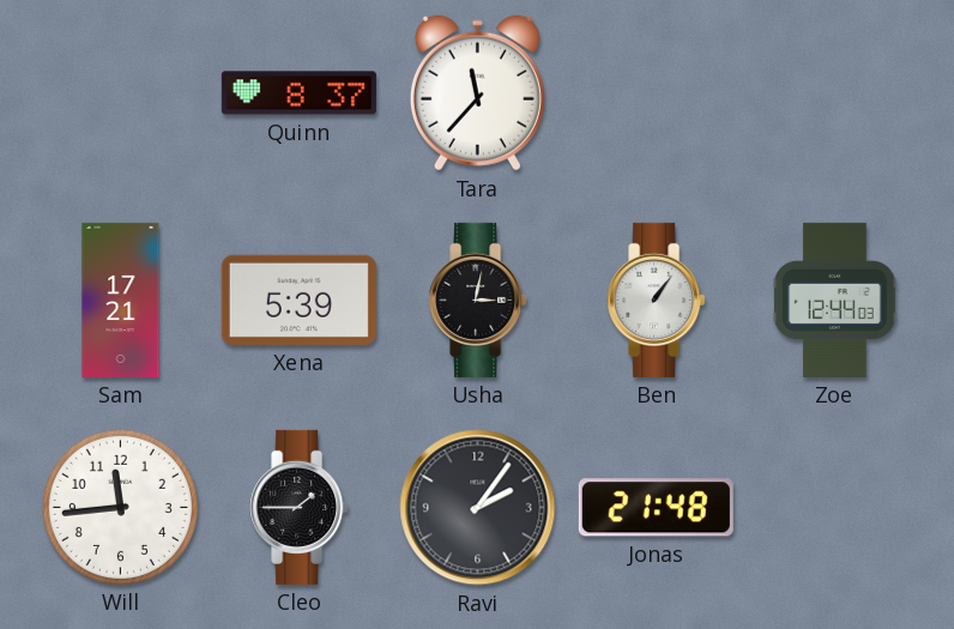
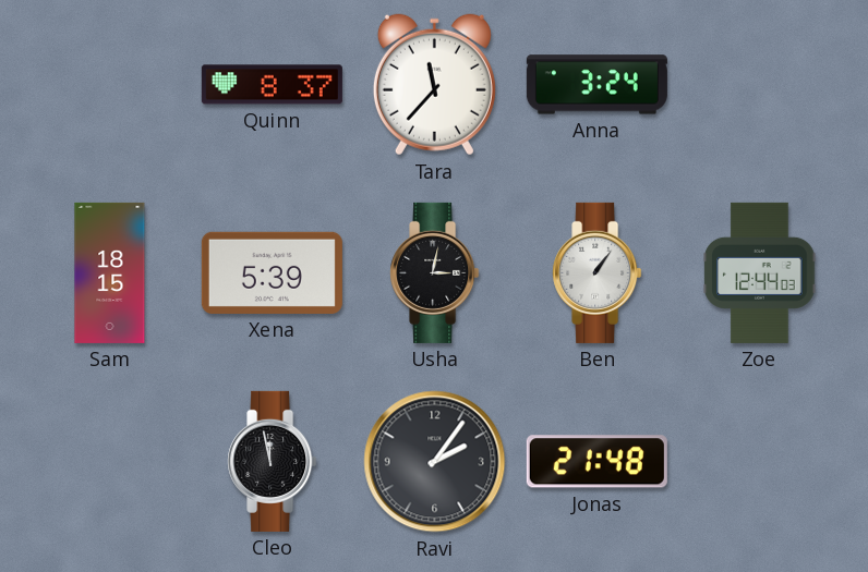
Anna: none -> 3:24 (596, 85)
Sam: 17:21 -> 18:15 (110, 272)
Will: 11:44 -> none (120, 507)
Cleo: 1:45 -> 11:58 (273, 461)
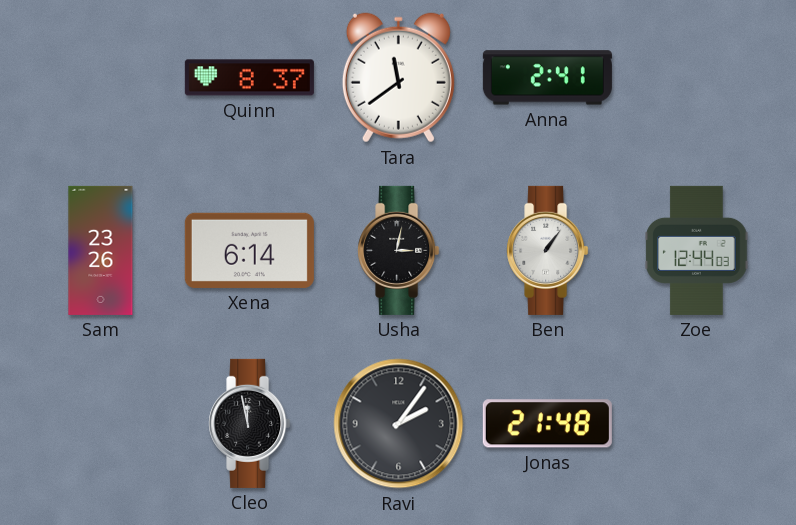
Tara: 11:37 -> 11:39 (398, 78)
Anna: 3:24 -> 2:41 (547, 78)
Sam: 18:15 -> 23:26 (101, 250)
Xena: 5:39 -> 6:14 (249, 250)
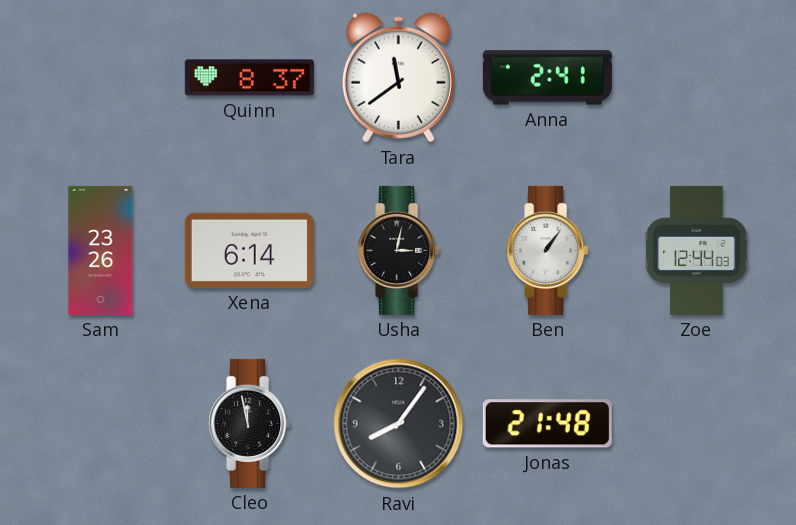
Ravi: 2:06 -> 8:06 (399, 424)
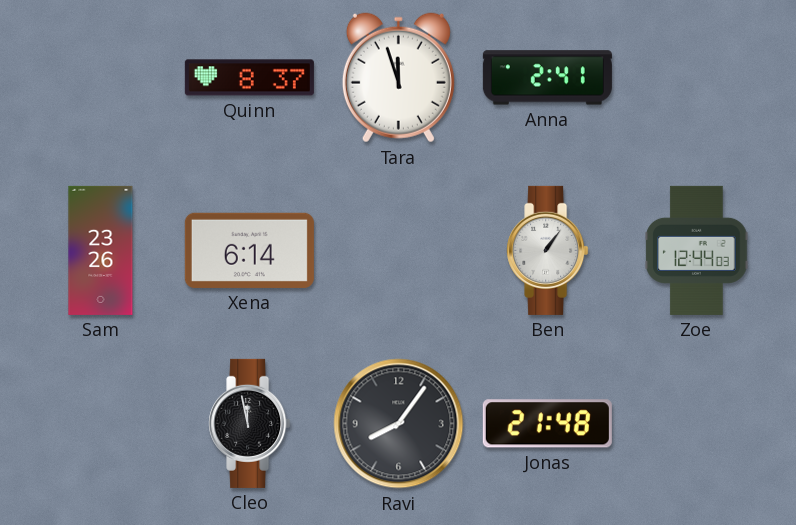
Tara: 11:39 -> 11:57 (398, 78)
Usha: 3:02 -> none (399, 250)
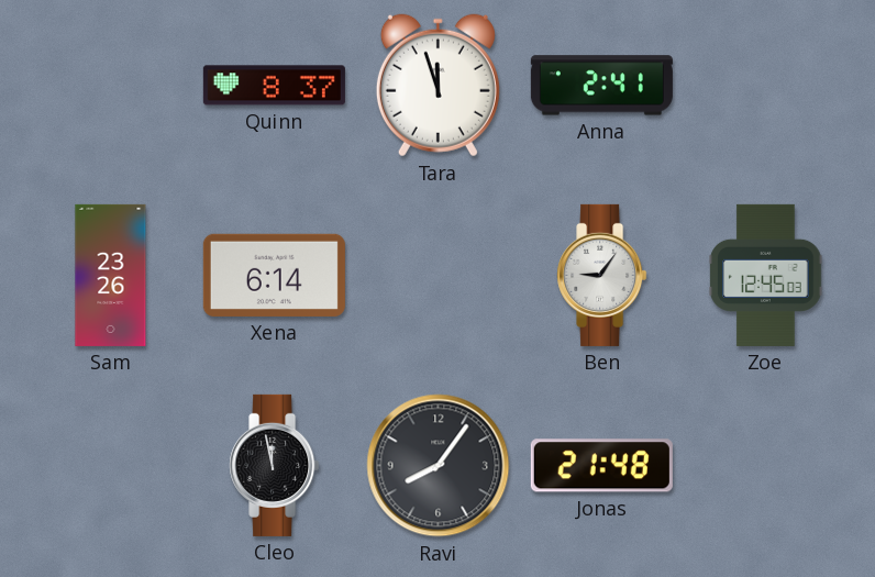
Ben: 1:06 -> 9:06 (602, 275)
Zoe: 12:44 -> 12:45 (766, 275)
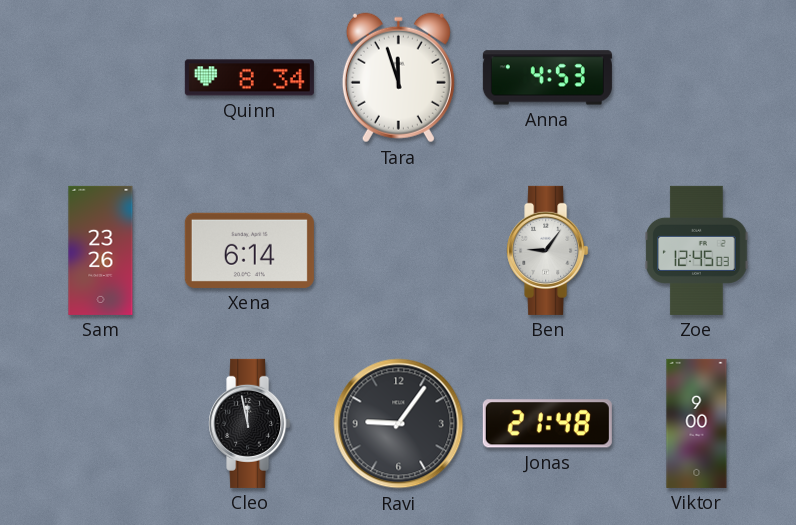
Quinn: 8:37 -> 8:34 (249, 78)
Anna: 2:41 -> 4:53 (547, 78)
Ravi: 8:06 -> 9:06 (399, 424)
Viktor: none -> 9:00 (697, 423)
